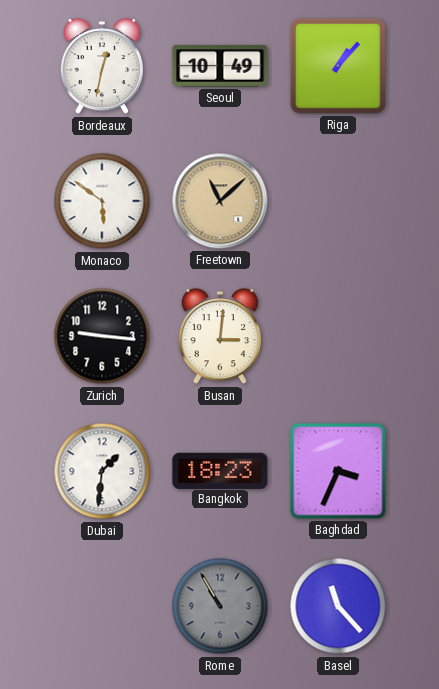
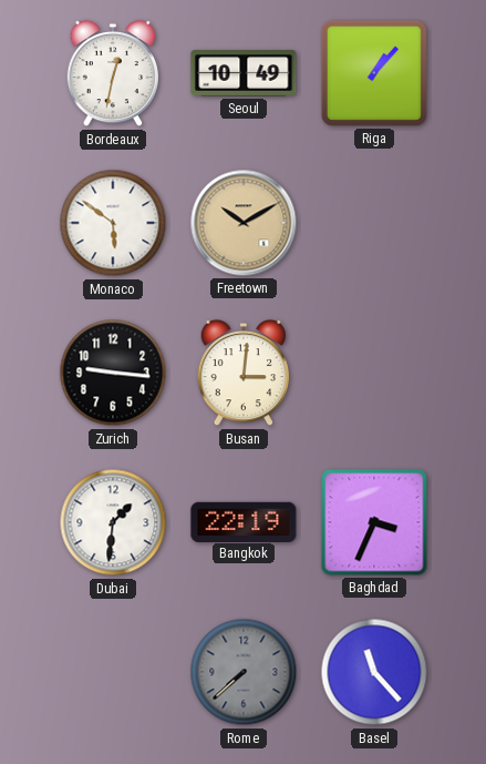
Freetown: 11:08 -> 10:10 (244, 223)
Bangkok: 18:23 -> 22:19 (244, 521)
Rome: 10:55 -> 7:38 (244, 672)
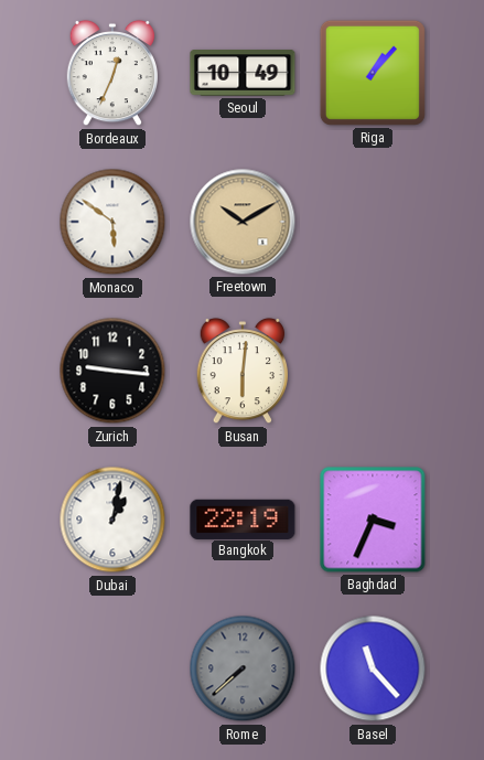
Bordeaux: 12:32 -> 12:34 (111, 73)
Busan: 3:01 -> 6:01 (241, 371)
Dubai: 1:31 -> 1:02 (112, 520)
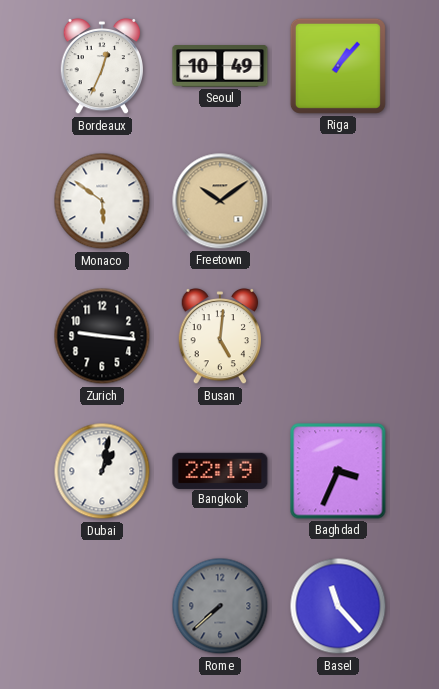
Freetown: 10:10 -> 10:09 (220, 201)
Busan: 6:01 -> 5:01 (219, 336)
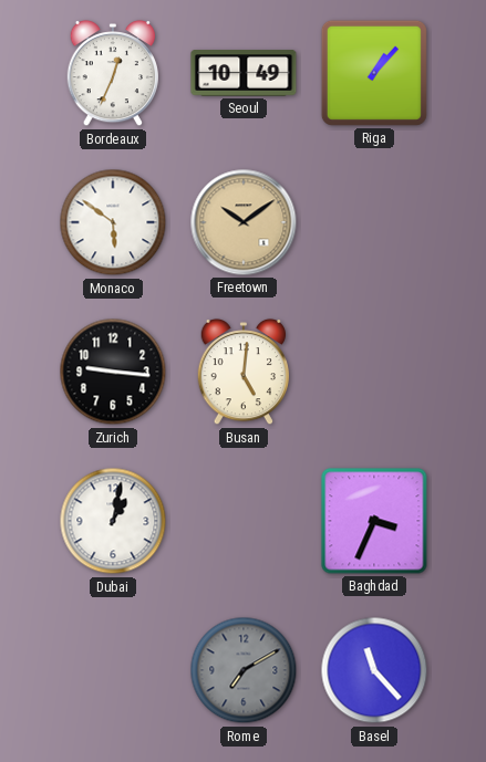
Bangkok: 22:19 -> none (220, 470)
Rome: 7:38 -> 7:10 (244, 670)
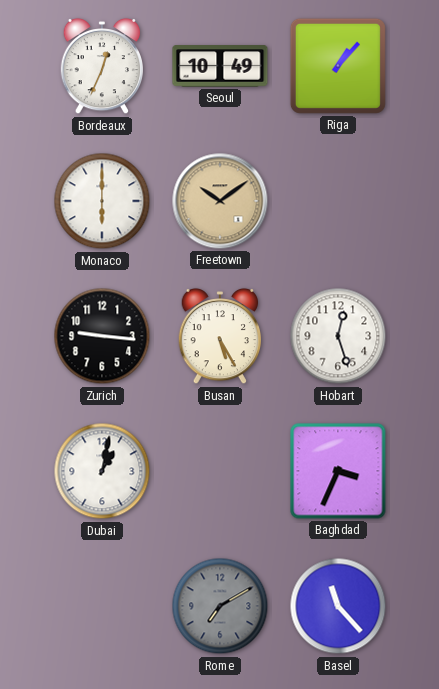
Monaco: 5:51 -> 6:00 (102, 201)
Busan: 5:01 -> 5:25 (219, 336)
Hobart: none -> 12:27 (338, 336)
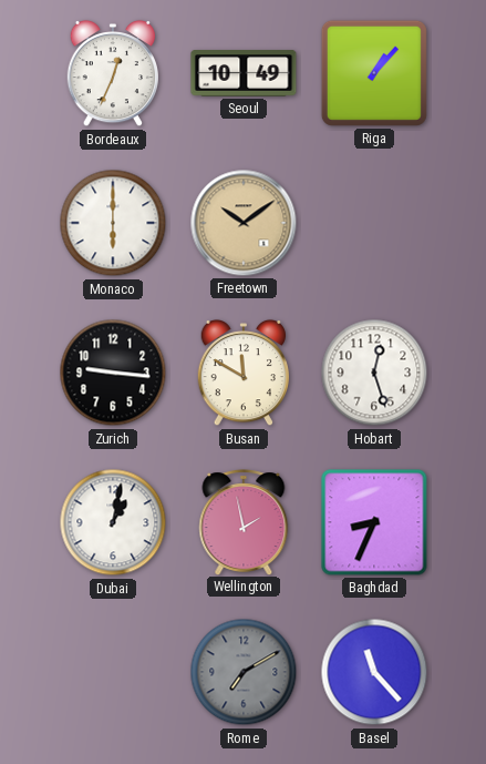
Busan: 5:25 -> 11:50 (242, 373)
Wellington: none -> 1:58 (244, 522)
Baghdad: 3:34 -> 8:34 (374, 522)
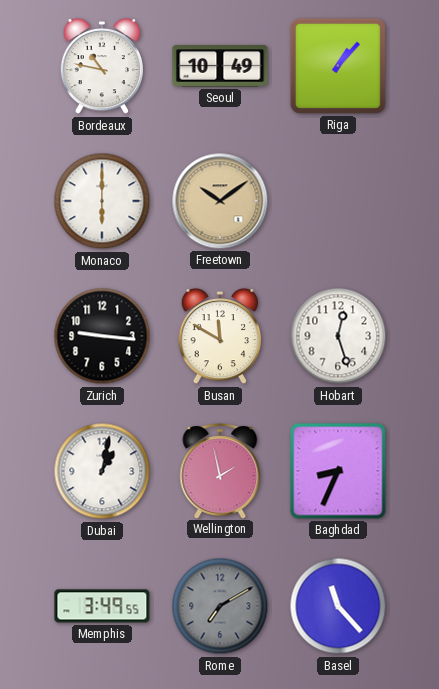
Bordeaux: 12:34 -> 10:47 (101, 66)
Memphis: none -> 3:49 (102, 606)
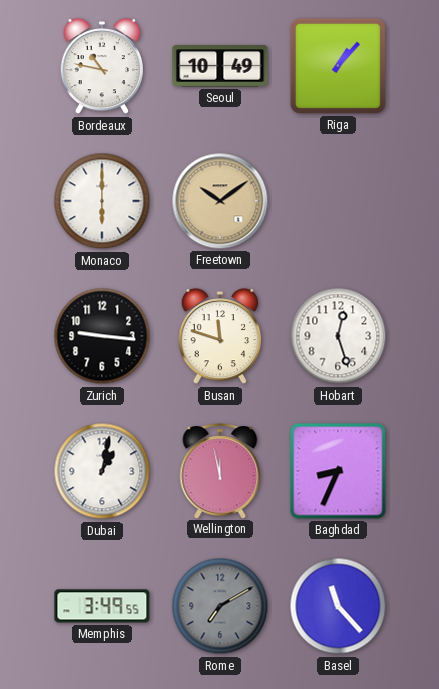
Busan: 11:50 -> 11:48 (219, 336)
Wellington: 1:58 -> 11:58 (220, 471)
